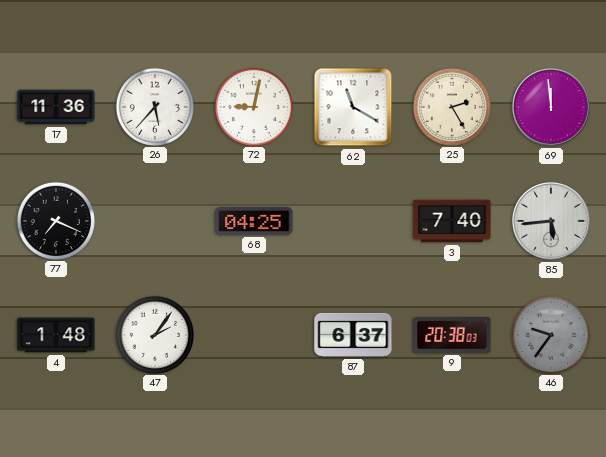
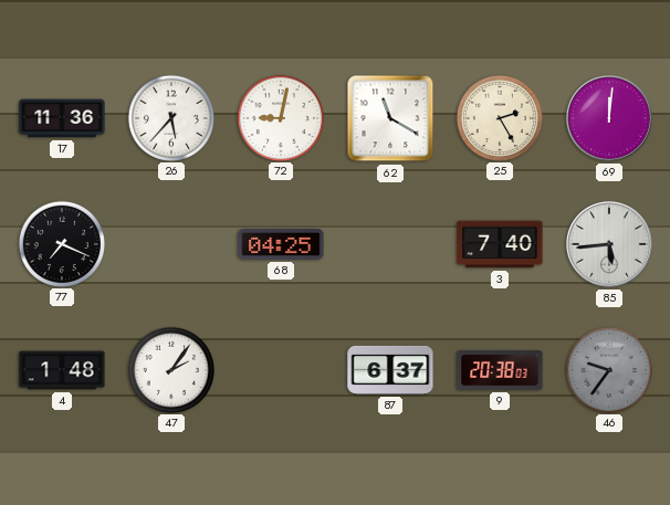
69: 11:59 -> 12:01 (609, 118)
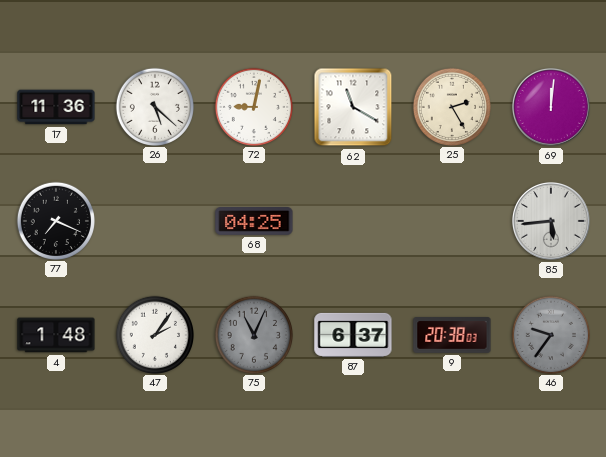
26: 5:37 -> 5:22 (154, 106)
3: 7:40 -> none (500, 244)
75: none -> 11:04 (253, 334)
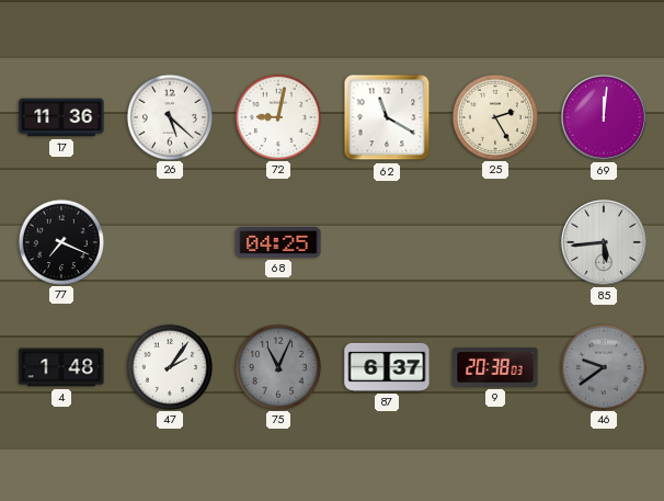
46: 9:36 -> 9:39 (603, 366)
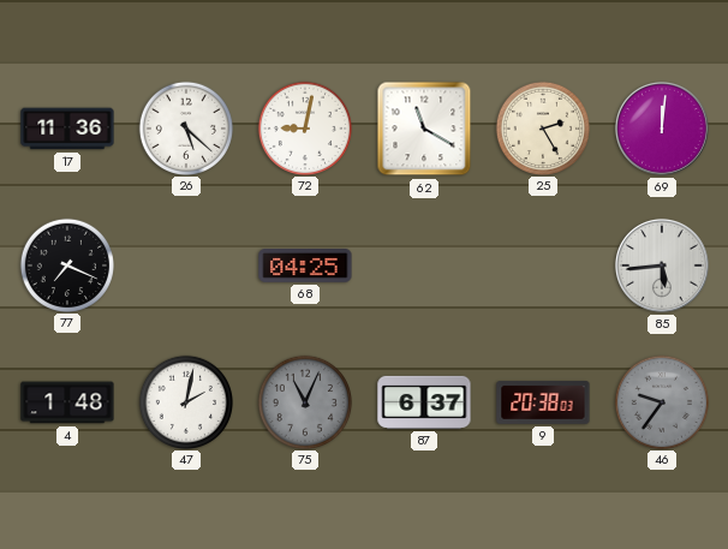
47: 2:06 -> 2:02 (185, 401)
46: 9:39 -> 9:36 (661, 401)
